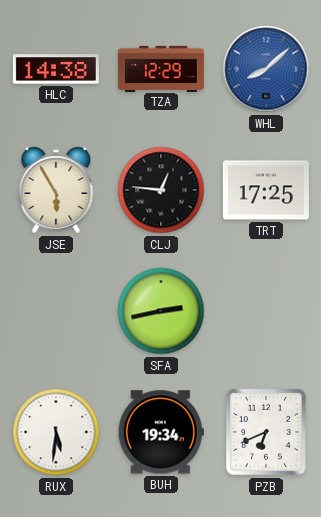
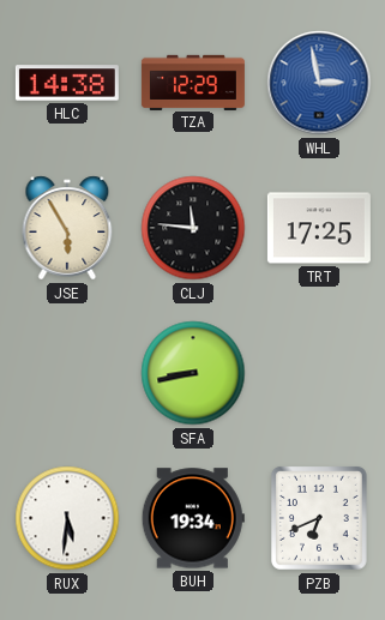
WHL: 8:08 -> 2:58 (319, 83)
CLJ: 12:46 -> 11:46 (193, 228)
SFA: 2:43 -> 8:43 (193, 373)
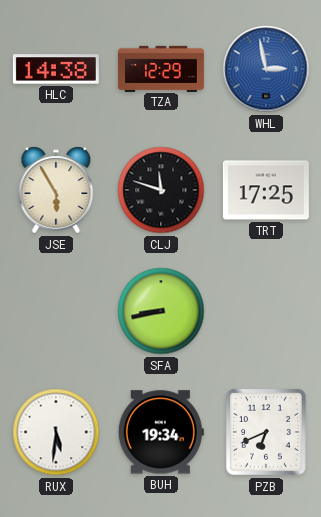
CLJ: 11:46 -> 11:48 (161, 190)
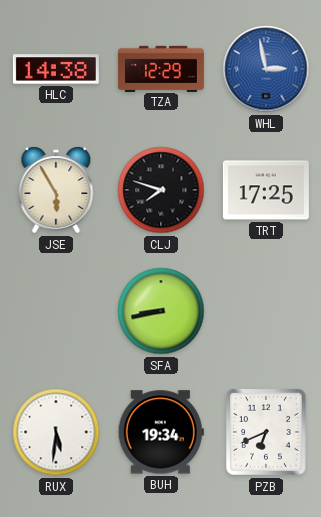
CLJ: 11:48 -> 7:48 (161, 190)
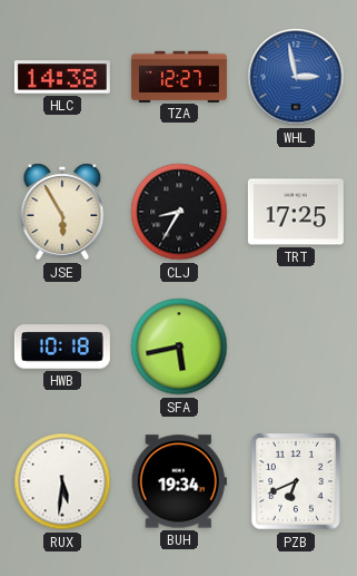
TZA: 12:29 -> 12:27 (179, 76)
CLJ: 7:48 -> 8:35 (179, 212)
HWB: none -> 10:18 (62, 346)
SFA: 8:43 -> 5:43 (179, 346)
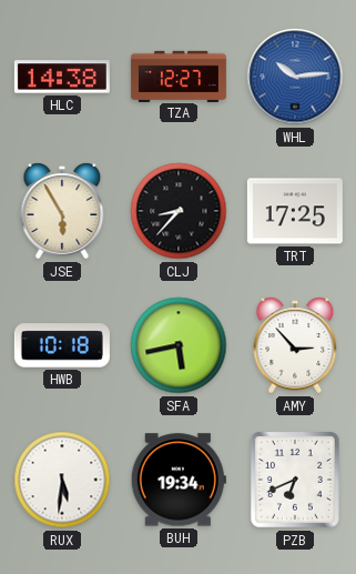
WHL: 2:58 -> 10:14 (295, 77)
CLJ: 8:35 -> 8:37 (179, 211)
AMY: none -> 2:53 (295, 345)
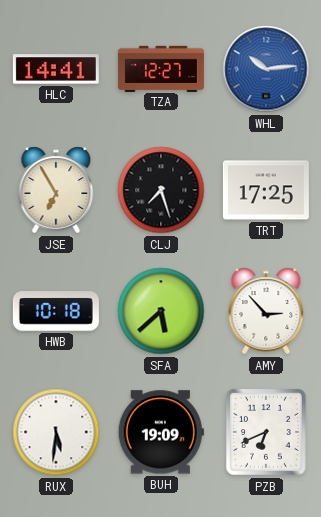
HLC: 14:38 -> 14:41 (56, 69)
JSE: 5:55 -> 6:55 (56, 190)
CLJ: 8:37 -> 7:27 (161, 190)
SFA: 5:43 -> 5:38 (161, 311)
BUH: 19:34 -> 19:09 (161, 432)
